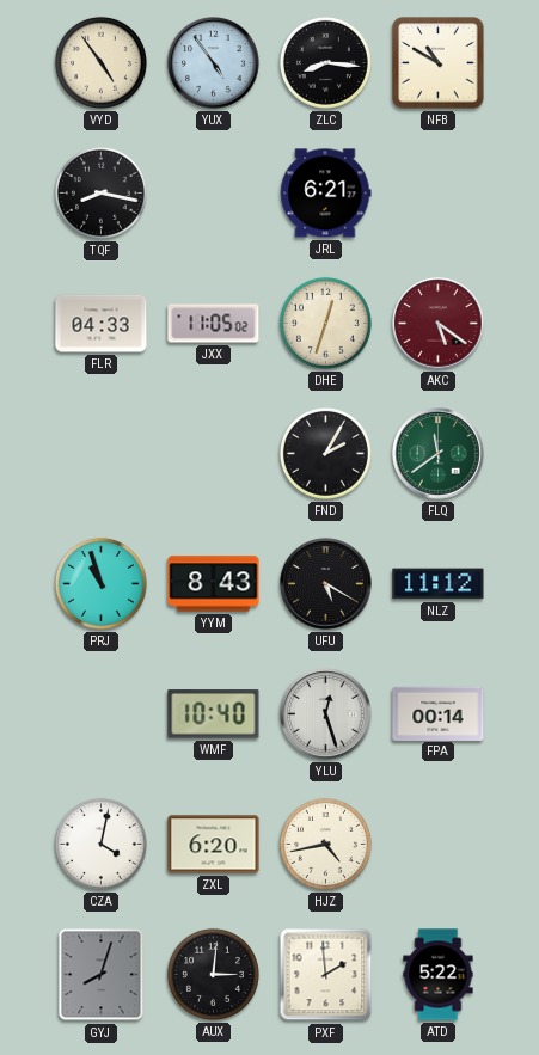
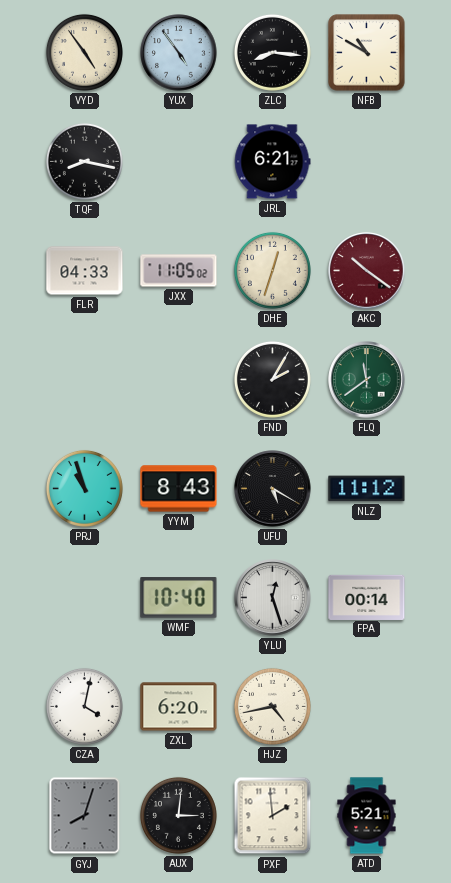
AKC: 5:21 -> 10:21 (367, 271)
ATD: 5:22 -> 5:21 (367, 816)
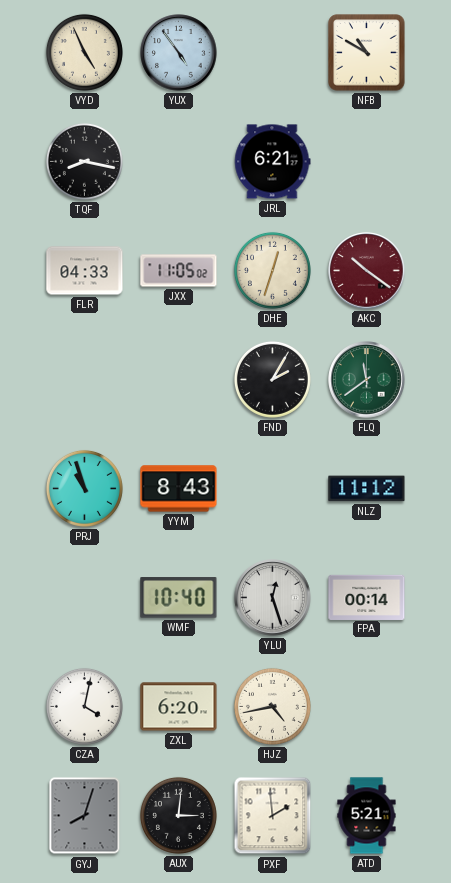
VYD: 4:54 -> 4:56 (84, 52)
ZLC: 8:16 -> none (272, 52)
UFU: 5:20 -> none (273, 489)
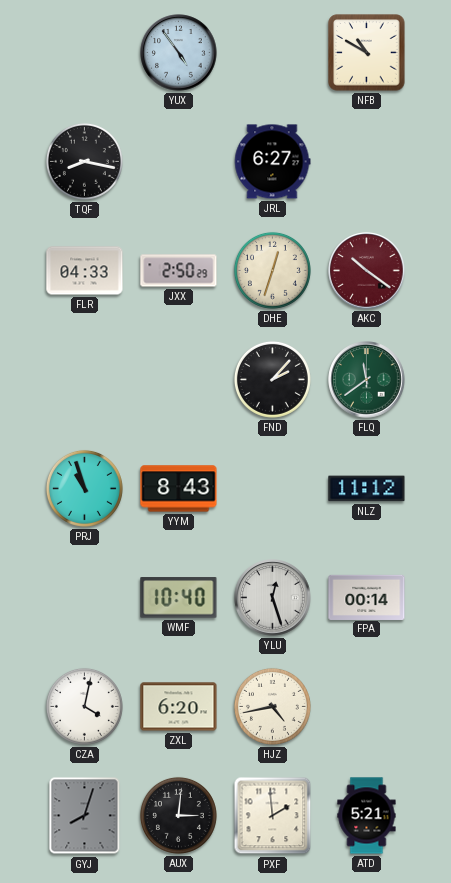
VYD: 4:56 -> none (84, 52)
JRL: 6:21 -> 6:27 (273, 162)
JXX: 11:05 -> 2:50 (179, 271)
FND: 2:05 -> 2:07 (272, 379)
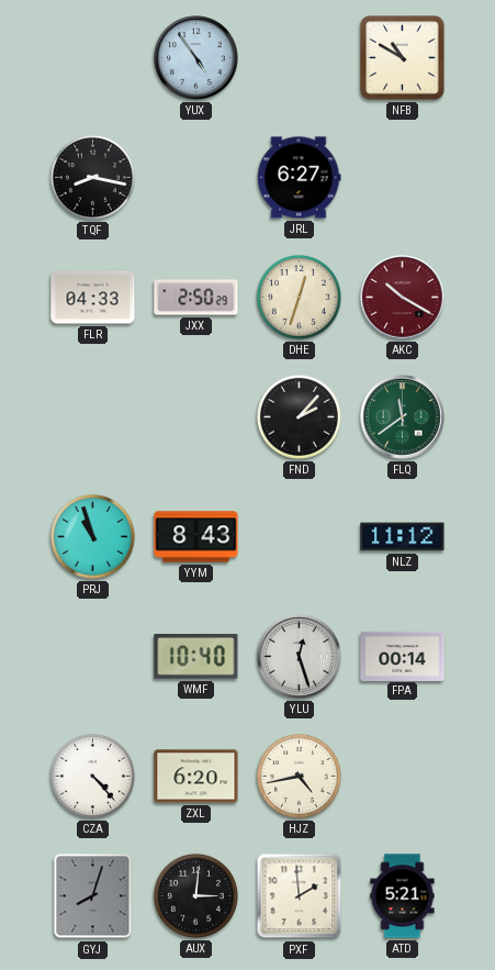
AKC: 10:21 -> 10:20 (403, 298)
CZA: 4:02 -> 4:23 (92, 776)
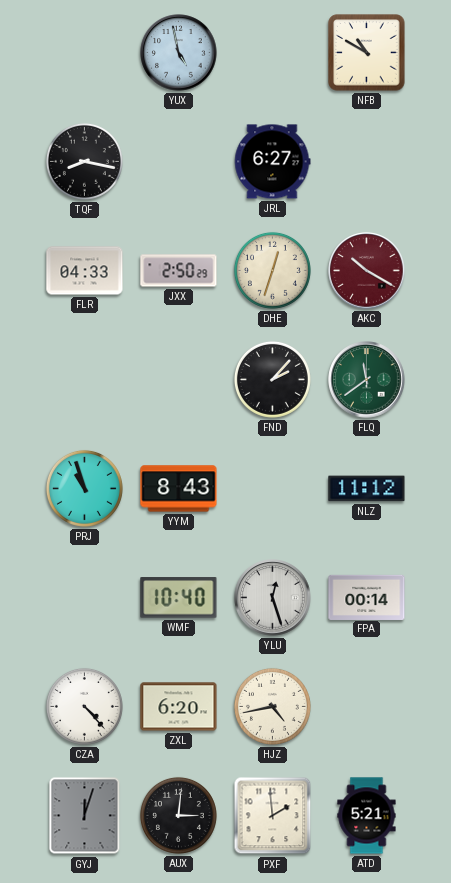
YUX: 4:54 -> 4:58 (179, 53)
GYJ: 8:03 -> 12:03 (85, 816)
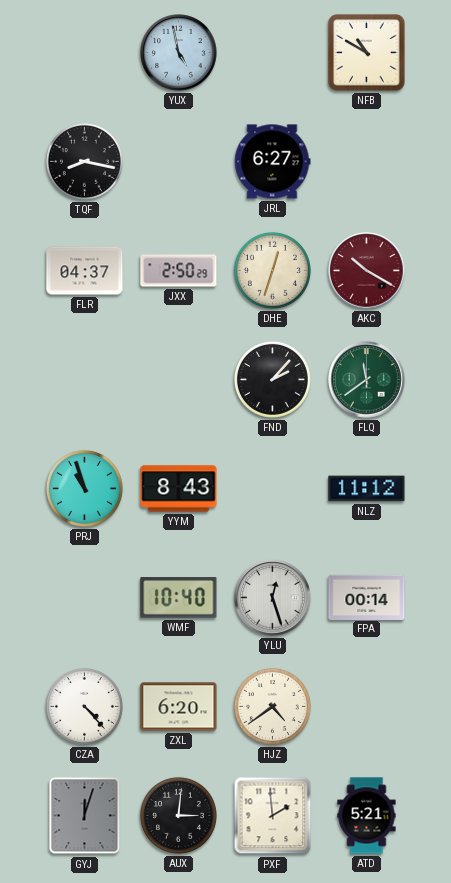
FLR: 04:33 -> 04:37 (85, 271)
HJZ: 4:43 -> 4:39 (272, 706)
